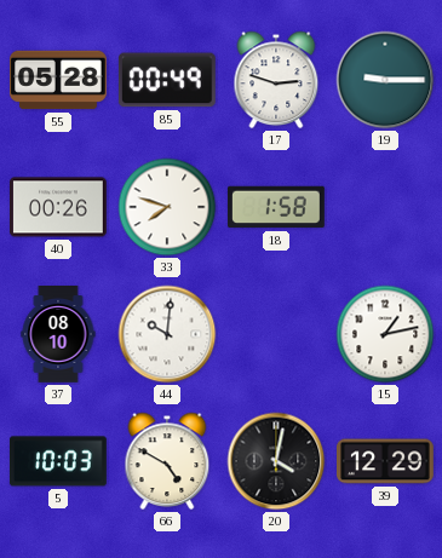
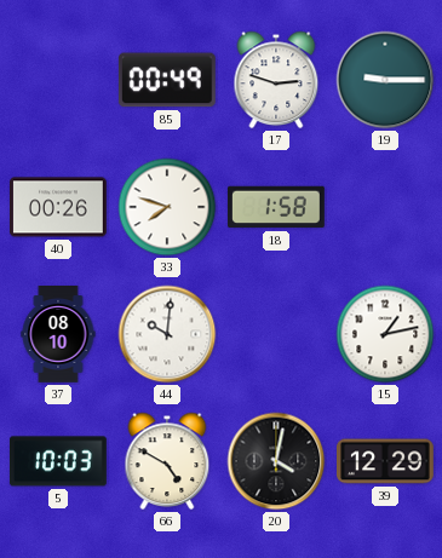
55: 05:28 -> none (59, 80)
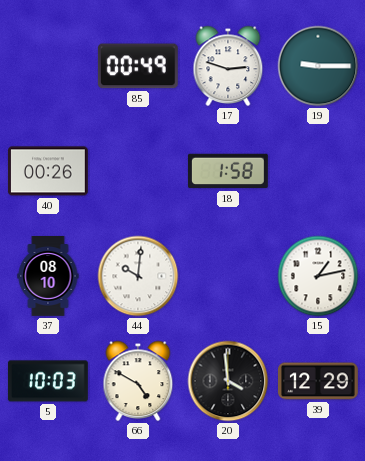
33: 7:48 -> none (167, 207)
20: 4:02 -> 3:59 (228, 381)
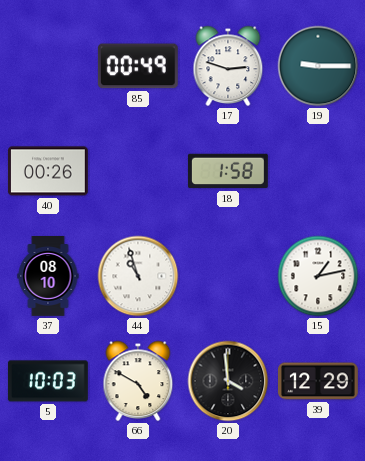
44: 10:01 -> 10:57 (138, 276)
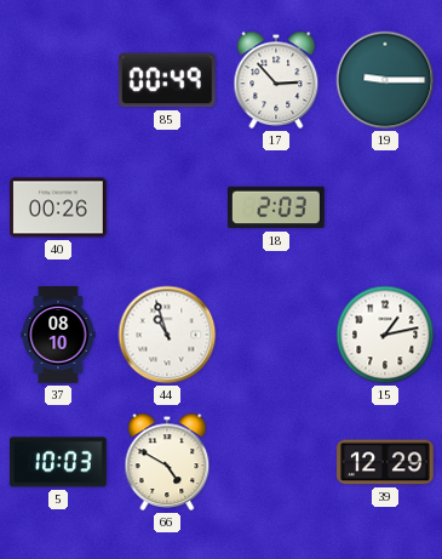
17: 2:48 -> 2:53 (276, 80)
18: 1:58 -> 2:03 (277, 207)
20: 3:59 -> none (228, 381)
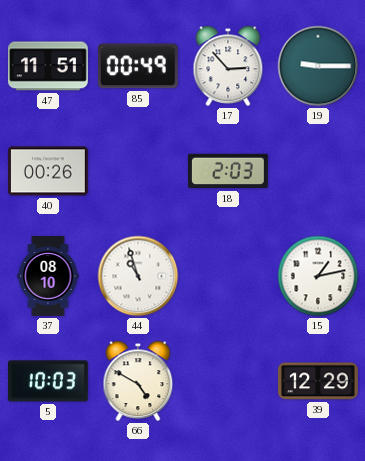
47: none -> 11:51 (49, 66)
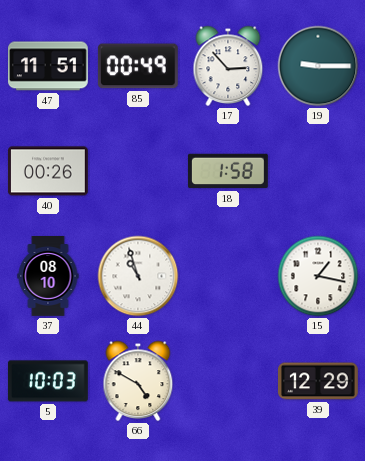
18: 2:03 -> 1:58 (229, 171)
15: 1:13 -> 1:17 (318, 276)
